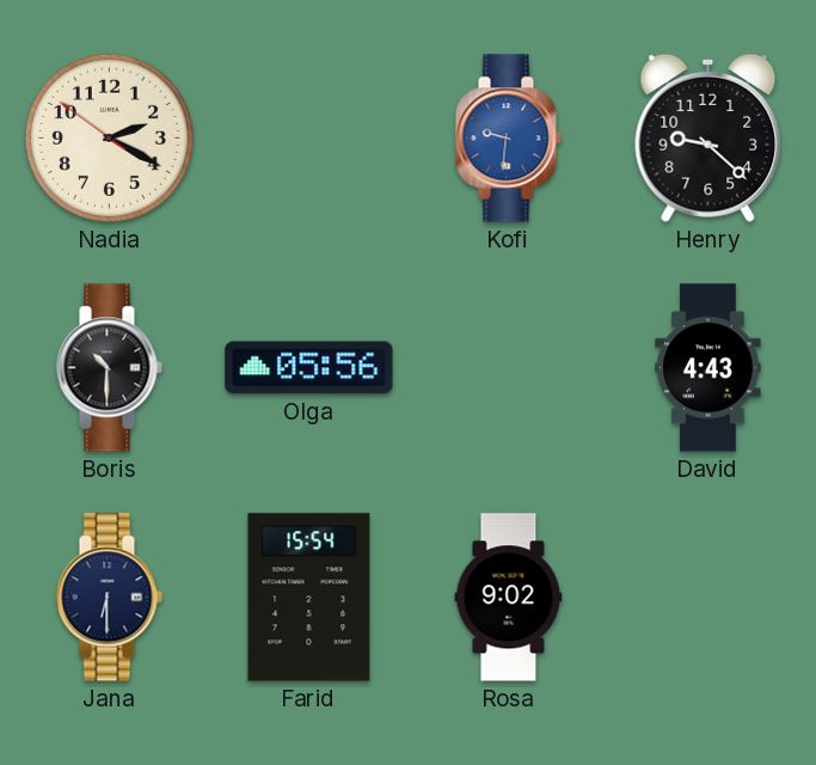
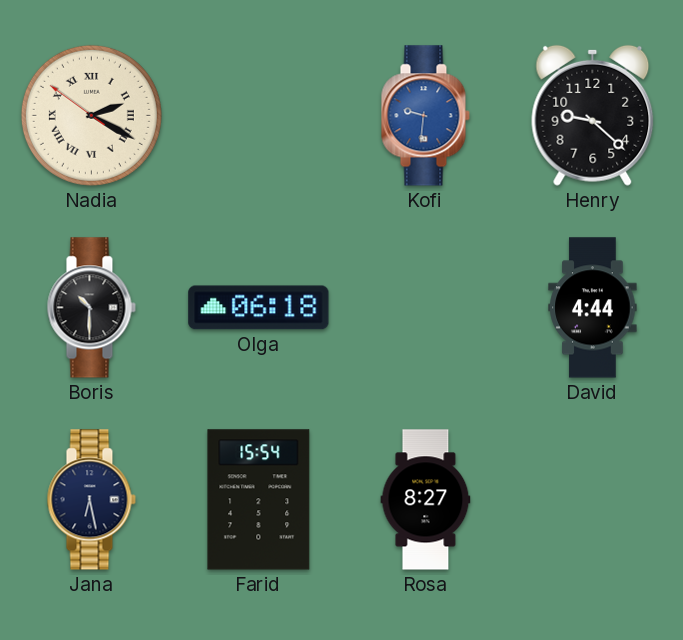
Nadia numerals: Arabic -> Roman (91, 115)
Olga: 05:56 -> 06:18 (259, 308)
David: 4:43 -> 4:44 (593, 308)
Jana: 6:30 -> 6:28 (91, 500)
Rosa: 9:02 -> 8:27 (426, 500)
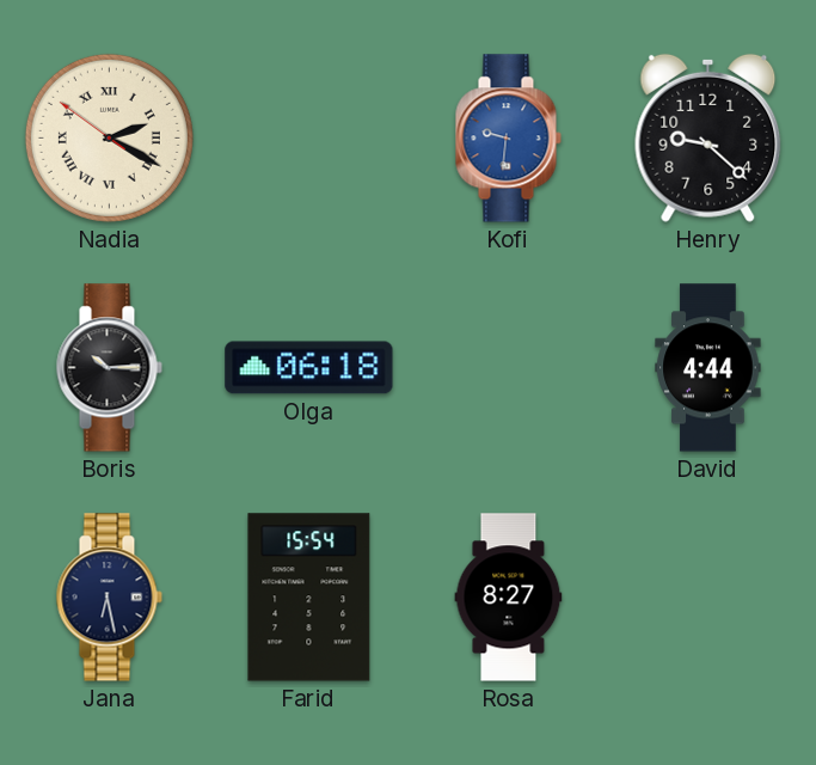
Boris: 10:30 -> 10:15 (109, 368)
